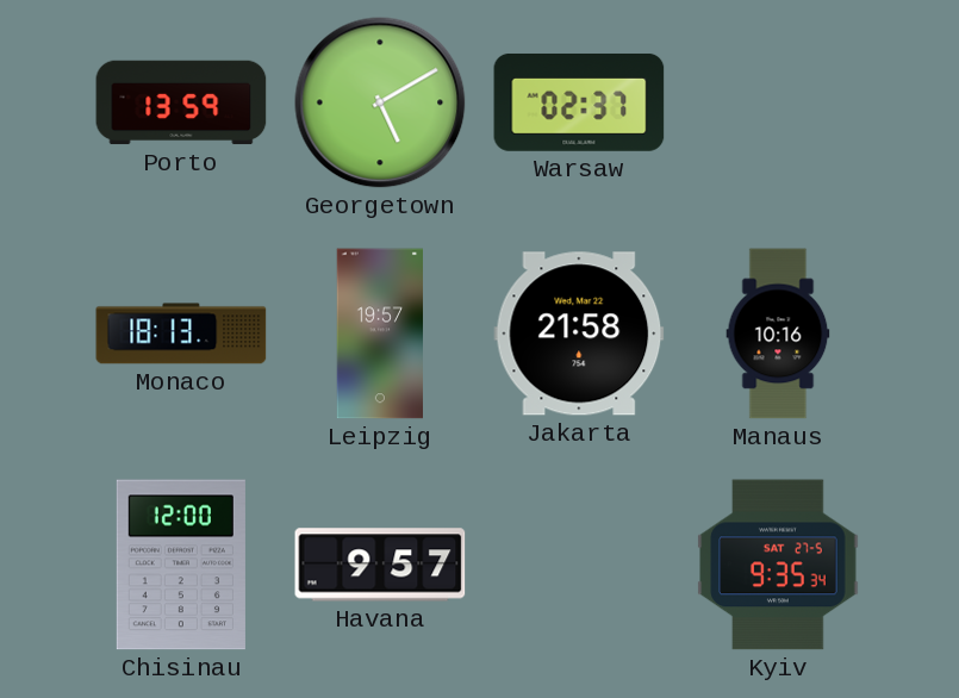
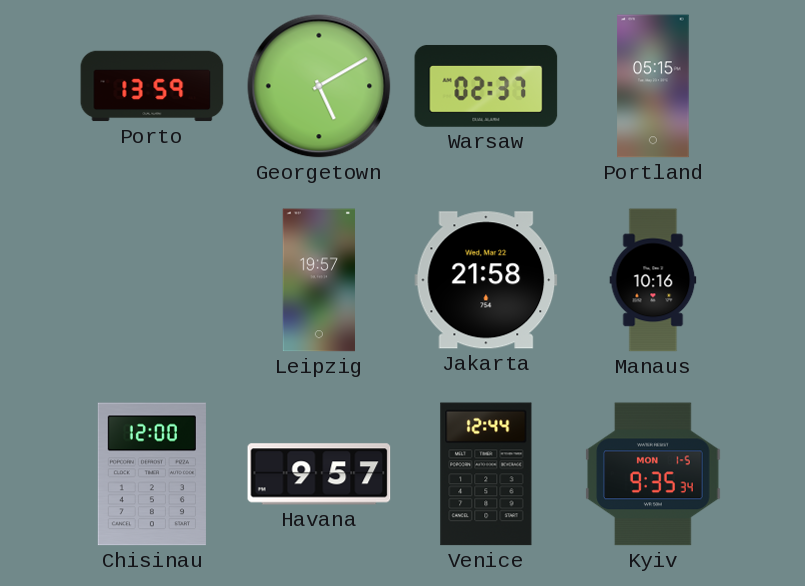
Portland: none -> 05:15 (653, 86)
Monaco: 18:13 -> none (181, 334)
Venice: none -> 12:44 (486, 474)
Kyiv date: SAT 27-5 -> MON 1-5 (653, 474)
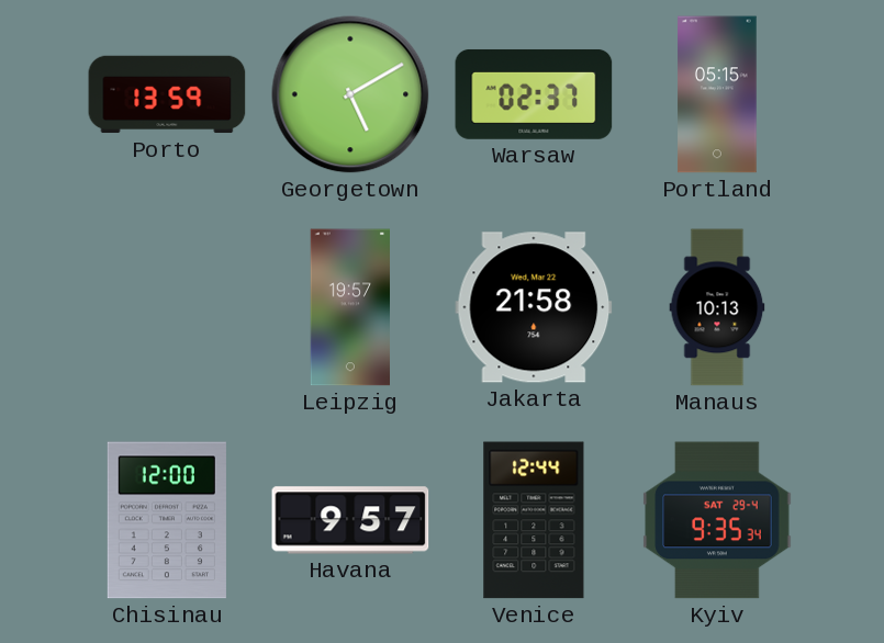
Manaus: 10:16 -> 10:13 (717, 307)
Kyiv date: MON 1-5 -> SAT 29-4 (717, 520)
